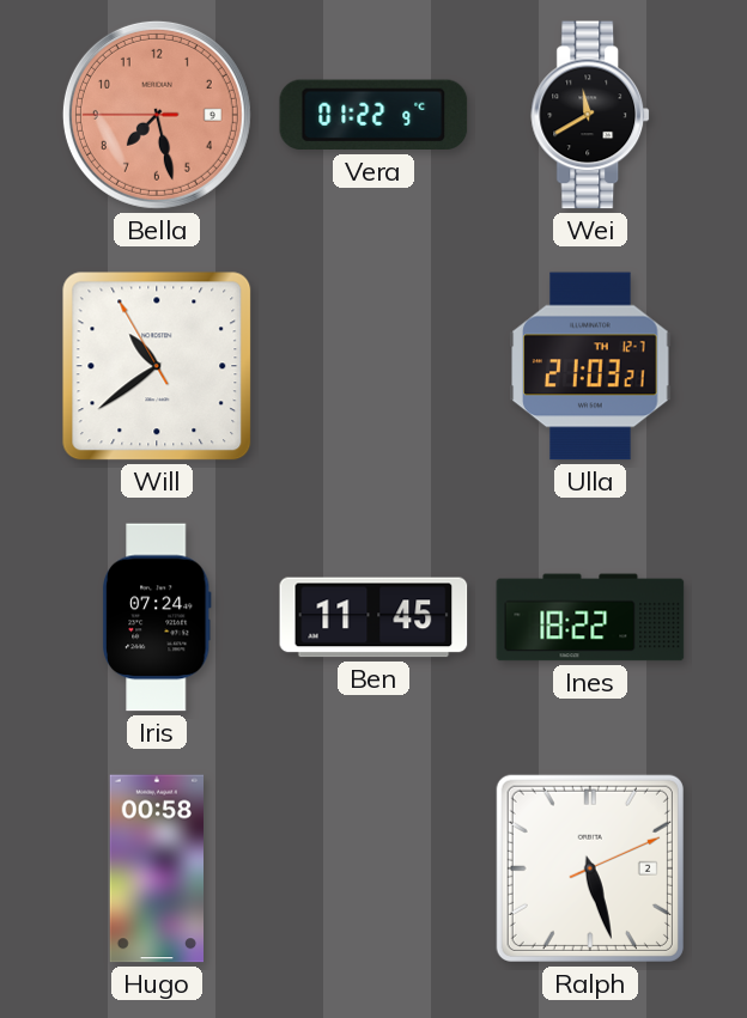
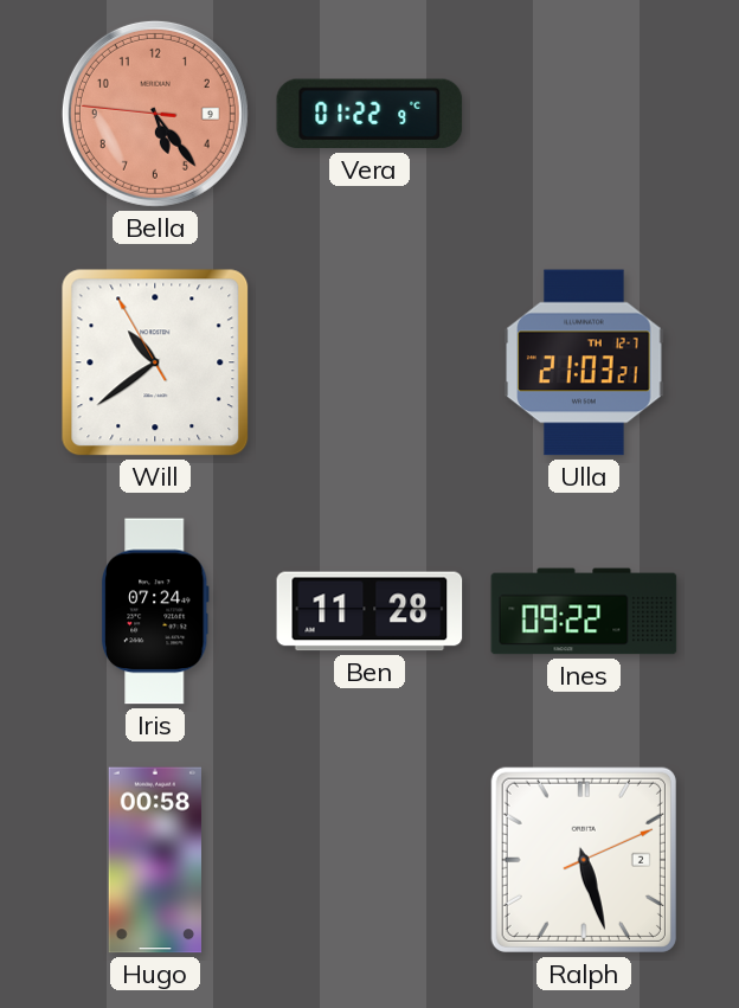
Bella: 7:27 -> 5:23 (155, 114)
Wei: 11:40 -> none (591, 115)
Ben: 11:45 -> 11:28 (369, 611)
Ines: 18:22 -> 09:22 (584, 611)
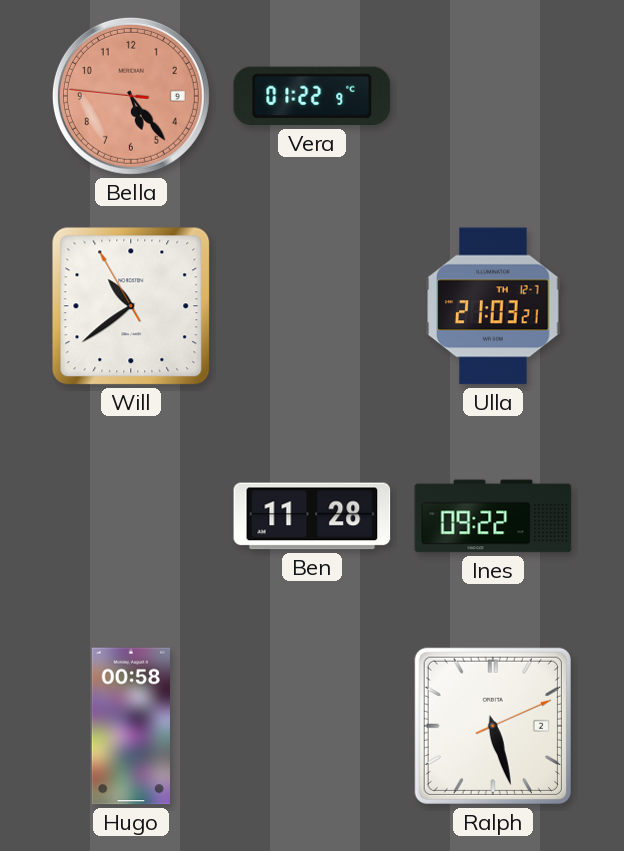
Iris: 07:24 -> none (155, 611)
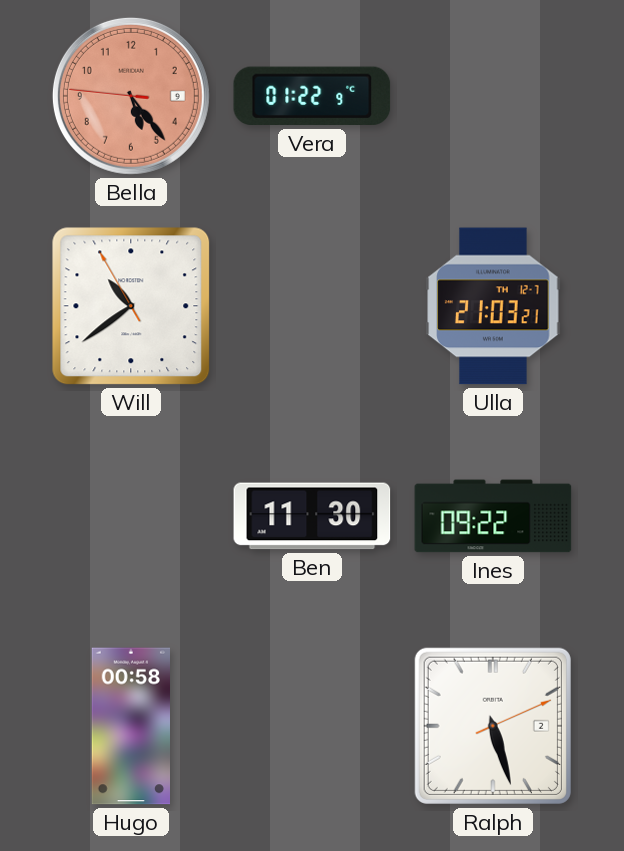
Ben: 11:28 -> 11:30 (312, 516)
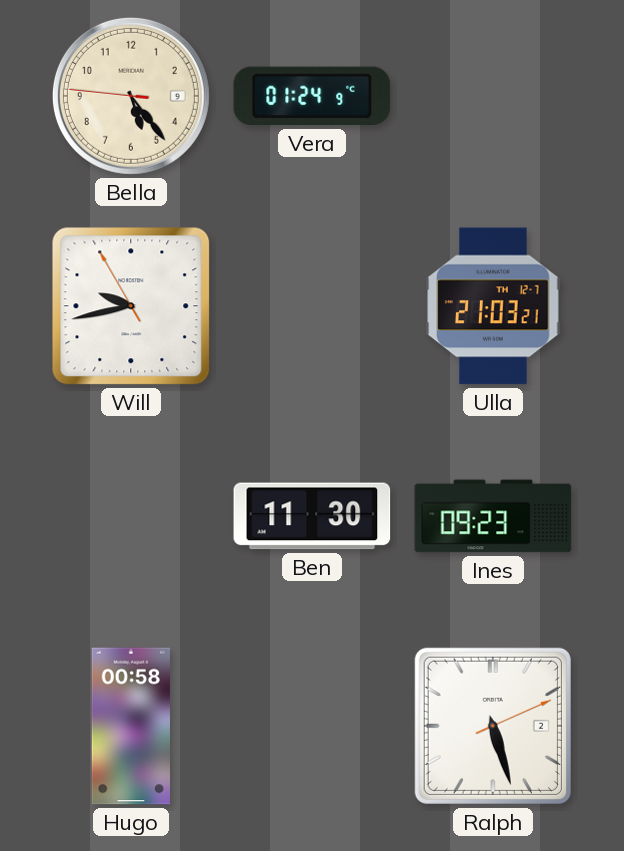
Bella dial: salmon -> cream (131, 96)
Vera: 01:22 -> 01:24 (312, 96)
Will: 10:38 -> 9:42 (131, 306)
Ines: 09:22 -> 09:23 (493, 516)
